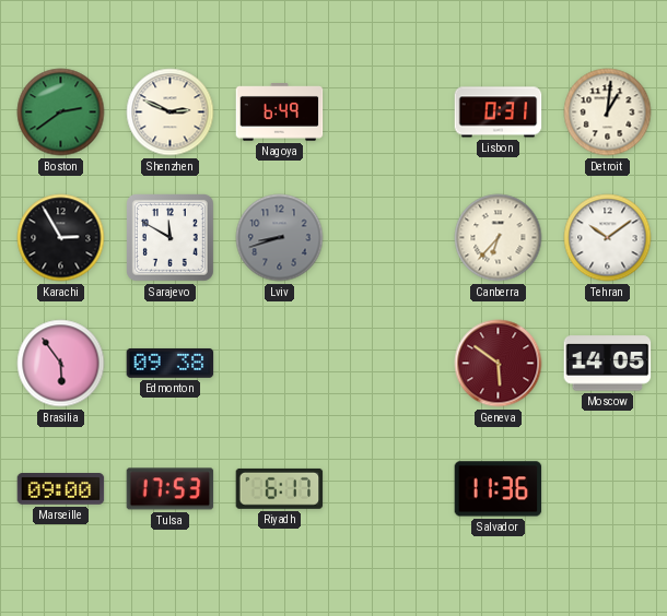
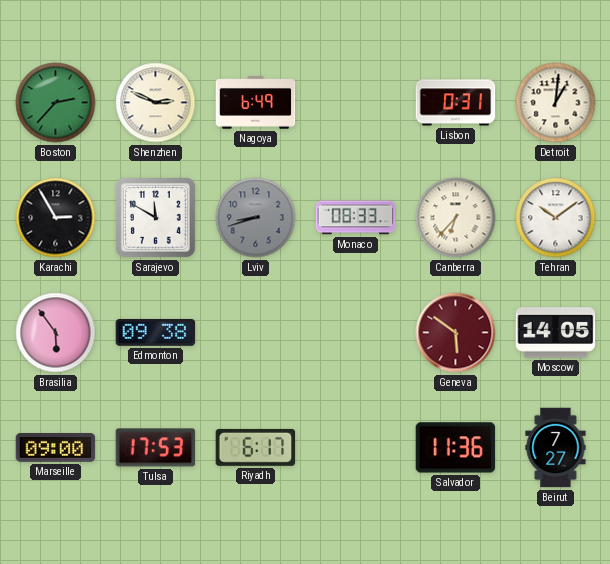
Boston: 2:39 -> 2:37 (56, 103)
Monaco: none -> 08:33 (356, 218)
Beirut: none -> 7:27 (556, 448)
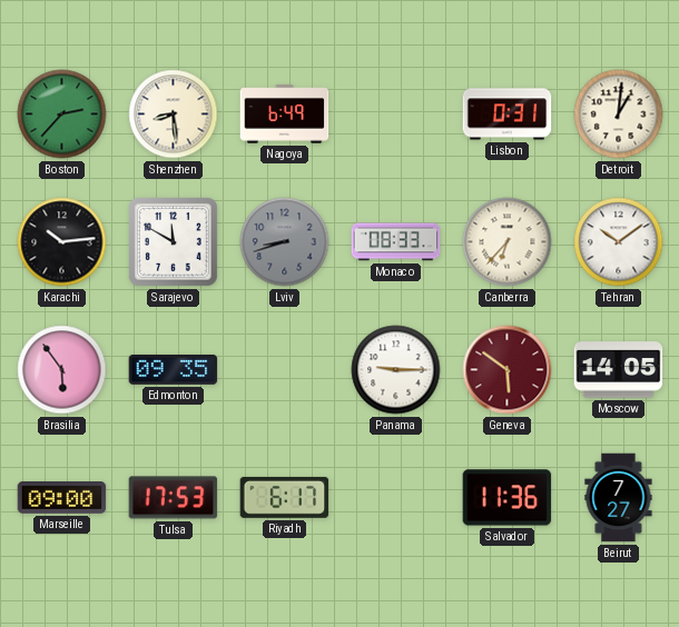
Shenzhen: 2:49 -> 8:29 (174, 115)
Karachi: 2:55 -> 10:14 (62, 242)
Edmonton: 09:38 -> 09:35 (174, 369)
Panama: none -> 9:15 (396, 370)
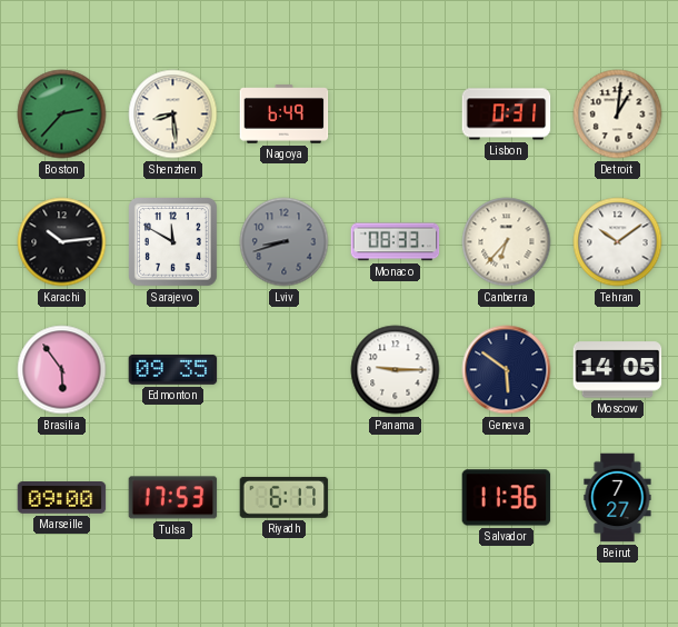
Geneva dial: burgundy -> navy (507, 370)
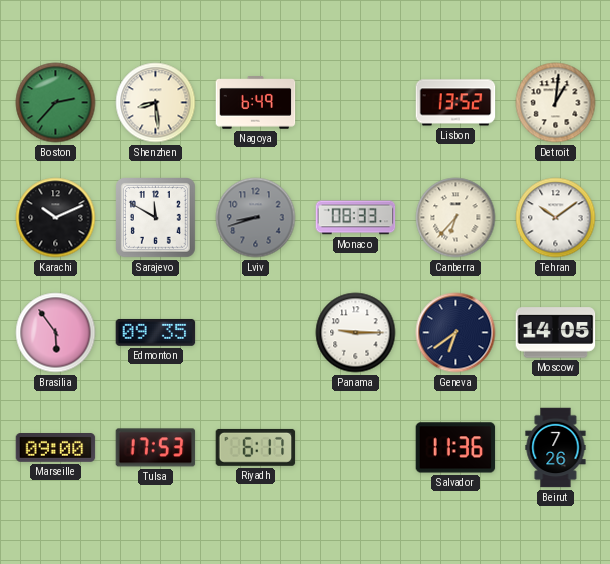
Lisbon: 0:31 -> 13:52 (456, 103)
Karachi: 10:14 -> 10:11 (56, 218)
Geneva: 5:51 -> 6:39 (456, 333)
Beirut: 7:27 -> 7:26 (556, 448)
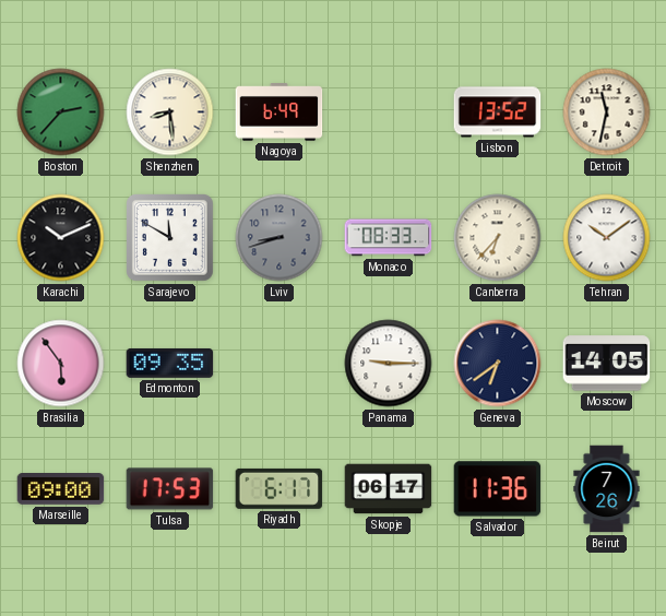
Detroit: 1:01 -> 11:32 (607, 112)
Skopje: none -> 06:17 (389, 489)
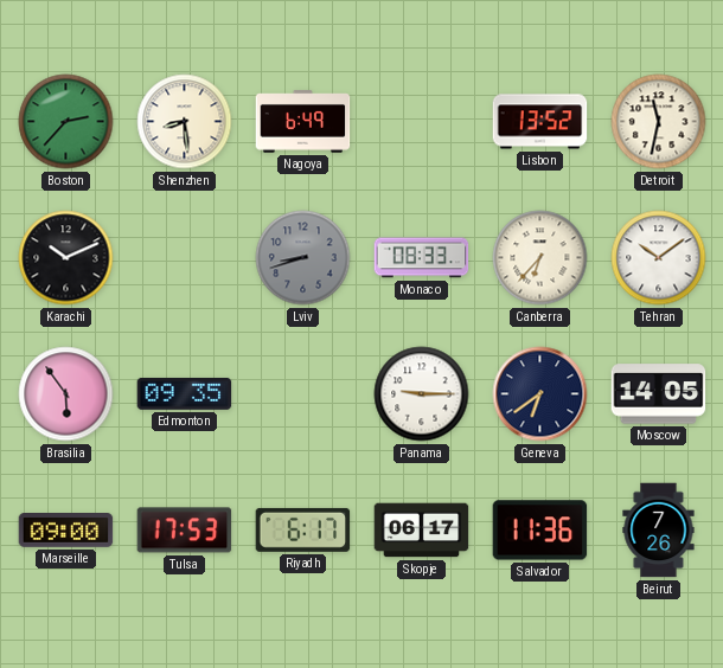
Sarajevo: 11:50 -> none (170, 238)
